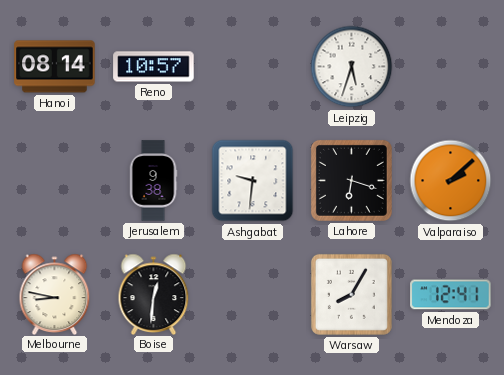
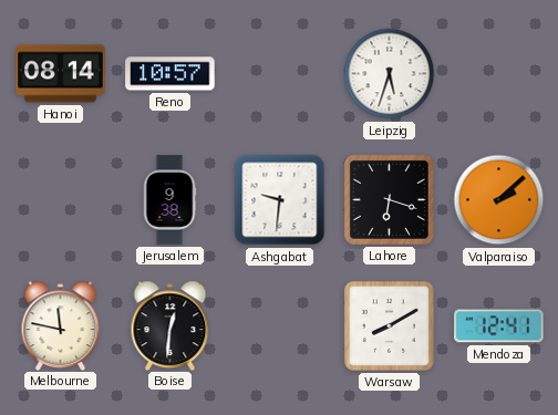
Melbourne: 8:47 -> 11:47 (61, 325)
Warsaw: 8:05 -> 8:10 (389, 325)
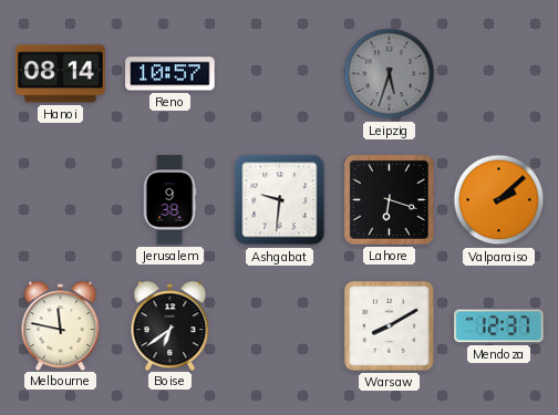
Leipzig dial: white -> grey (390, 74)
Boise: 12:31 -> 6:39 (170, 325)
Mendoza: 12:41 -> 12:37 (499, 326)
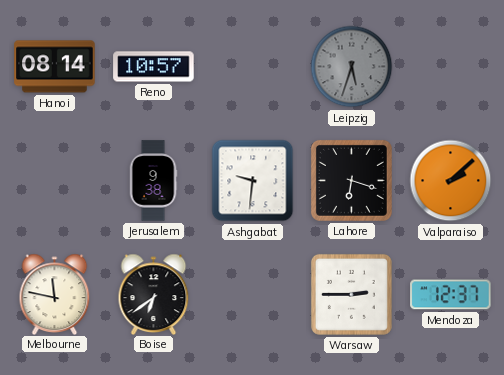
Warsaw: 8:10 -> 2:45 (351, 294)
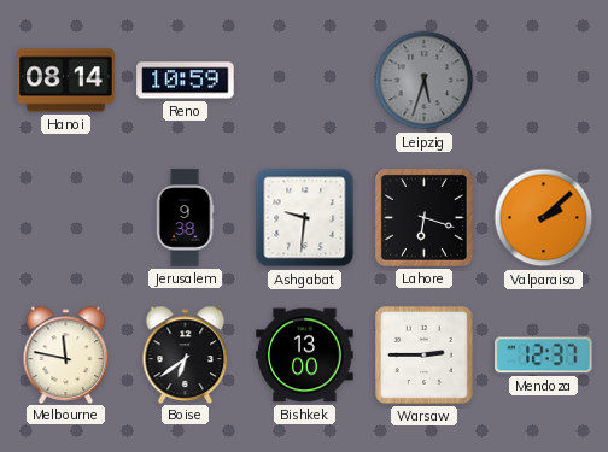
Reno: 10:57 -> 10:59 (186, 81)
Bishkek: none -> 13:00 (305, 356)
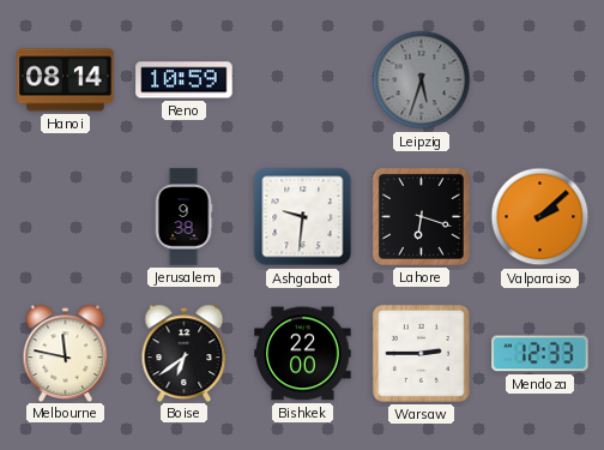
Bishkek: 13:00 -> 22:00 (303, 354)
Mendoza: 12:37 -> 12:33 (540, 354)
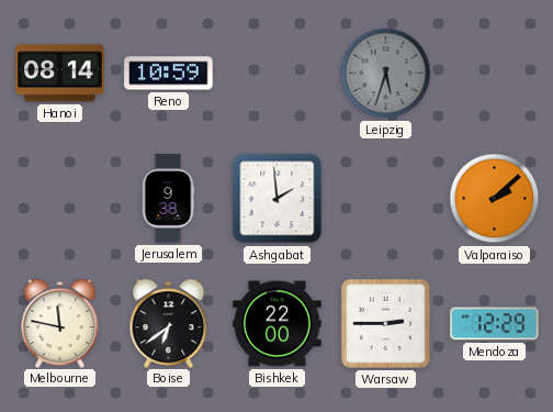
Ashgabat: 9:31 -> 1:59 (278, 199)
Lahore: 6:18 -> none (421, 216)
Mendoza: 12:33 -> 12:29 (495, 324)
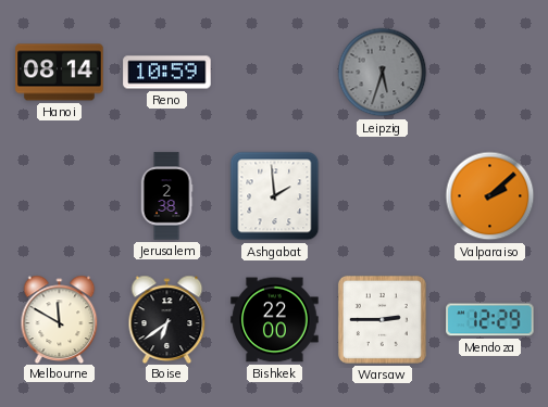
Jerusalem: 9:38 -> 2:38 (166, 196)
Melbourne: 11:47 -> 11:50 (60, 319)
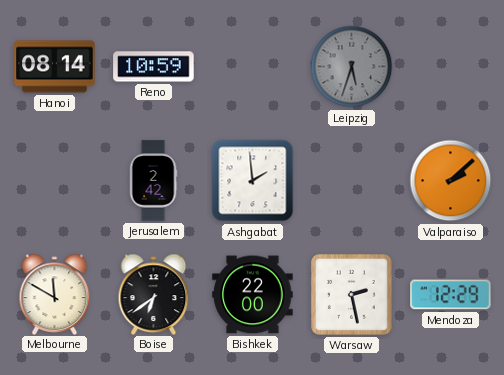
Jerusalem: 2:38 -> 2:42 (153, 181)
Warsaw: 2:45 -> 2:28 (351, 294)
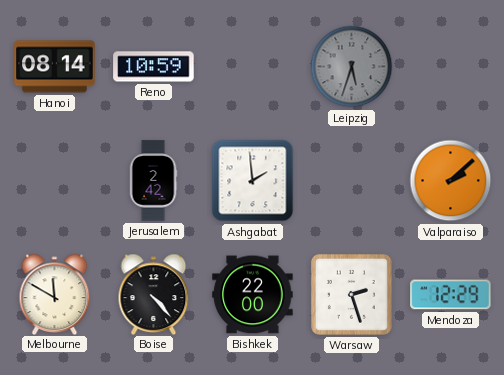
Boise: 6:39 -> 4:23 (154, 294)
Warsaw: 2:28 -> 2:27 (351, 294)
